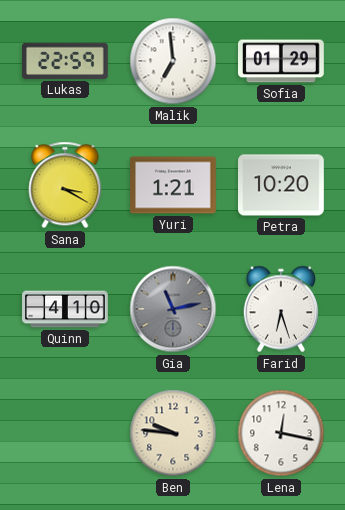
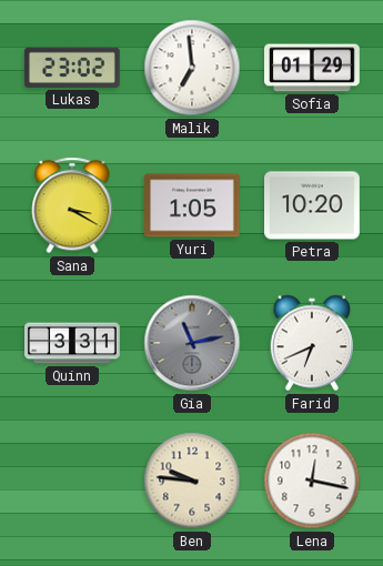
Lukas: 22:59 -> 23:02 (72, 68)
Yuri: 1:21 -> 1:05 (193, 205)
Quinn: 4:10 -> 3:31 (73, 343)
Farid: 6:27 -> 6:41 (312, 343)
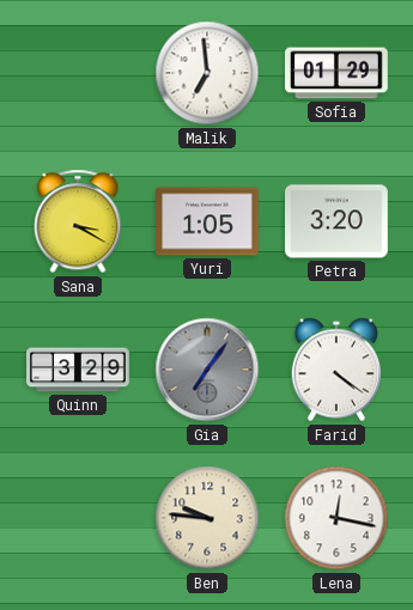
Lukas: 23:02 -> none (72, 68)
Petra: 10:20 -> 3:20 (338, 221)
Quinn: 3:31 -> 3:29 (79, 370)
Gia: 11:13 -> 7:06 (207, 370)
Farid: 6:41 -> 4:21 (336, 370)
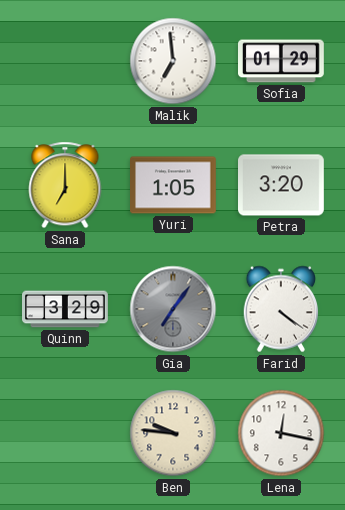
Sana: 3:20 -> 7:00 (65, 185)
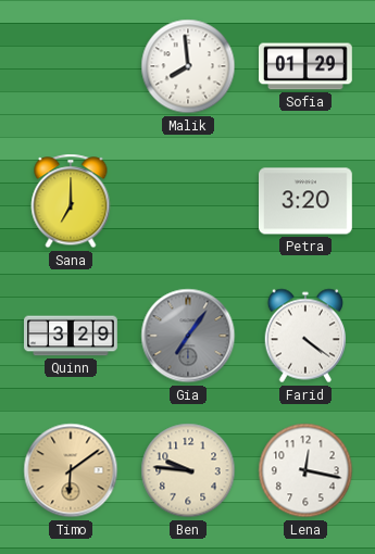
Malik: 6:59 -> 7:59 (188, 66)
Yuri: 1:05 -> none (174, 185)
Timo: none -> 6:09 (71, 470)
